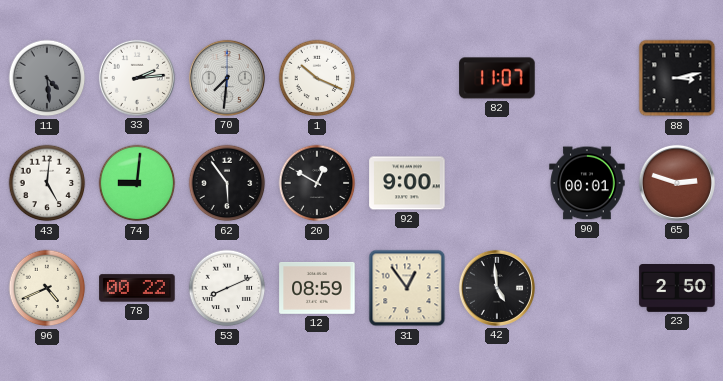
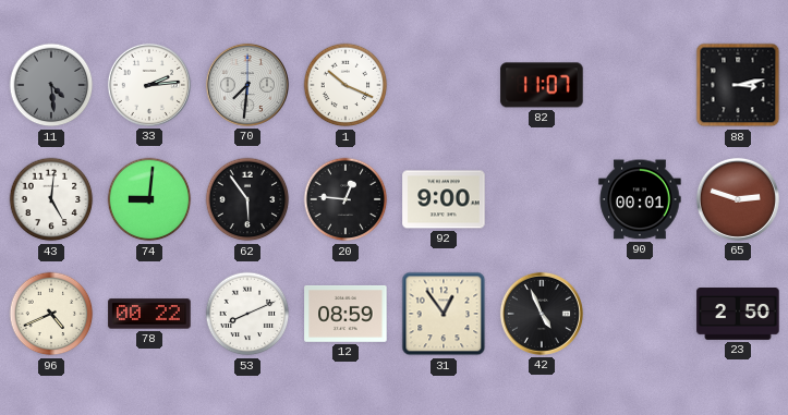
20: 12:50 -> 12:46 (345, 199)
42: 4:59 -> 4:56 (542, 314)
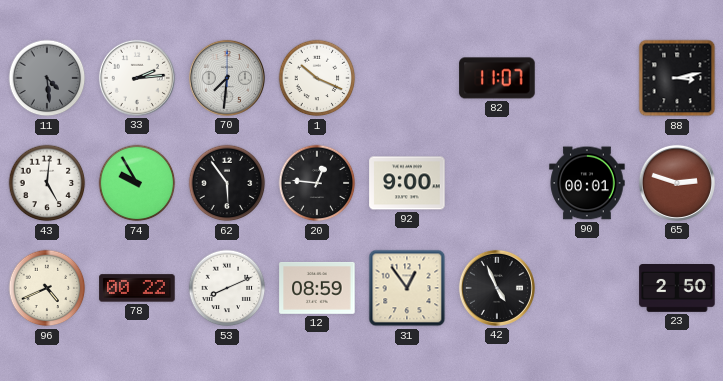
74: 9:01 -> 9:55 (137, 183)
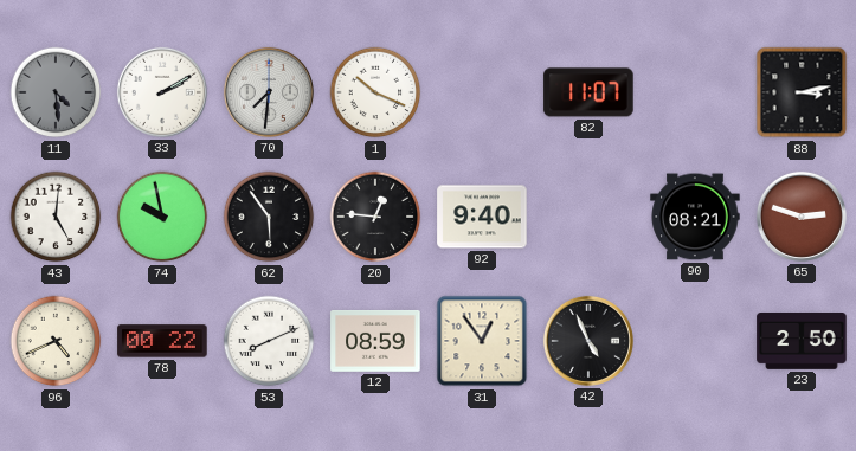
33: 2:14 -> 2:10 (162, 92)
74: 9:55 -> 9:58 (162, 217)
92: 9:00 -> 9:40 (482, 217)
90: 00:01 -> 08:21 (695, 217)
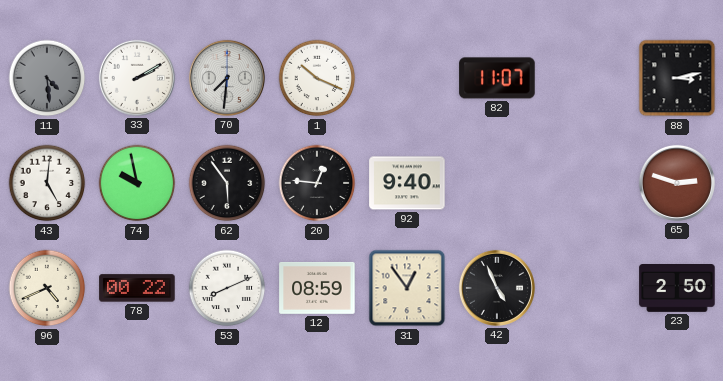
90: 08:21 -> none (695, 217)
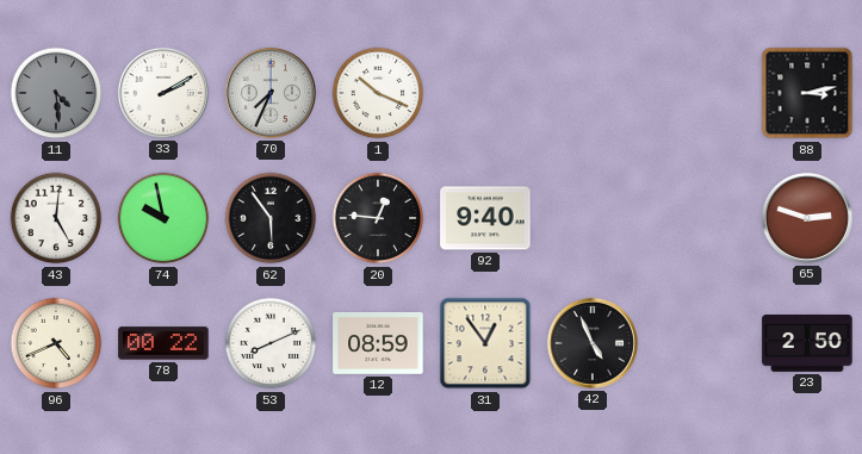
70: 7:31 -> 7:34 (271, 93)
82: 11:07 -> none (497, 78)
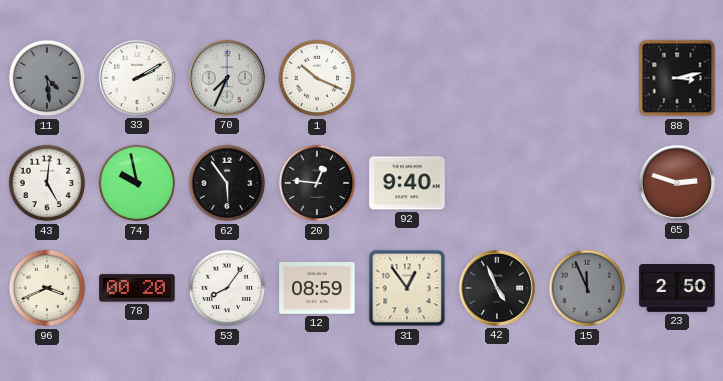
96: 4:41 -> 3:41 (47, 288)
78: 00:22 -> 00:20 (137, 288)
53: 8:11 -> 8:06 (227, 288)
15: none -> 11:56 (587, 288)
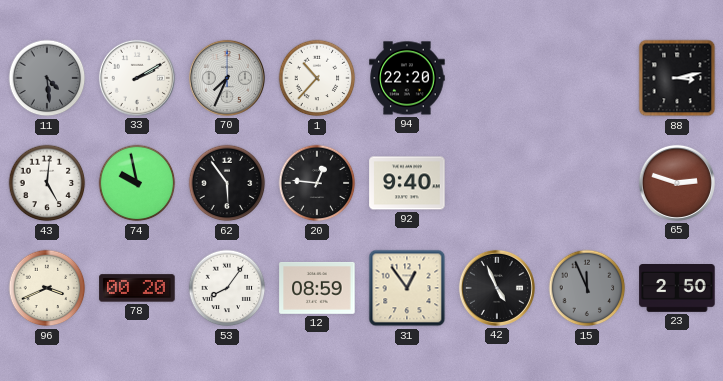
1: 10:19 -> 10:37 (317, 78)
94: none -> 22:20 (407, 78)
